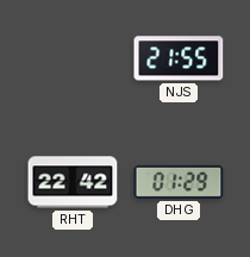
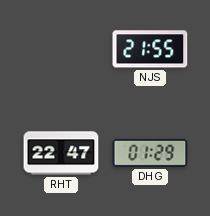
RHT: 22:42 -> 22:47 (61, 153)
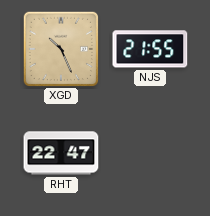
XGD: none -> 10:26 (60, 48)
DHG: 01:29 -> none (150, 153)
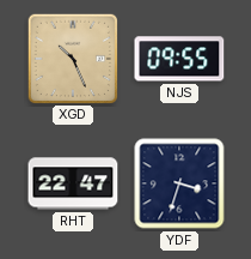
NJS: 21:55 -> 09:55 (179, 59)
YDF: none -> 3:33 (179, 183)
